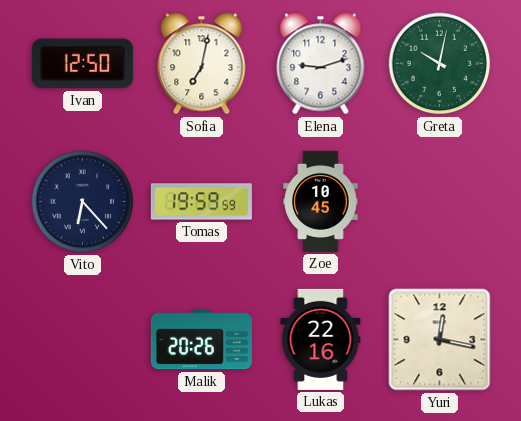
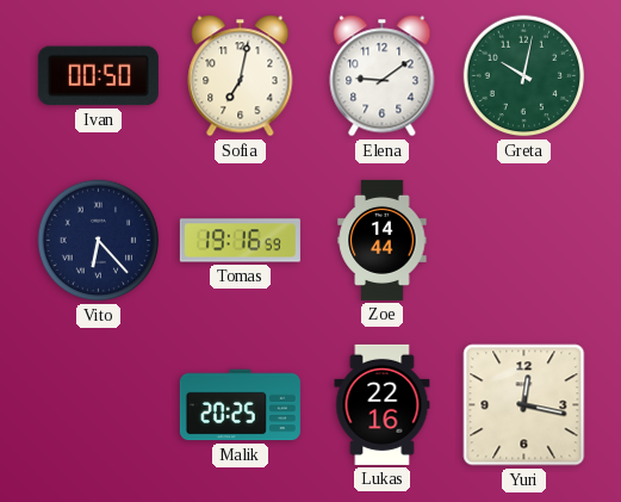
Ivan: 12:50 -> 00:50 (98, 76)
Elena: 9:12 -> 9:09 (383, 76)
Tomas: 19:59 -> 19:16 (240, 241)
Zoe: 10:45 -> 14:44 (383, 240)
Malik: 20:26 -> 20:25 (240, 405)
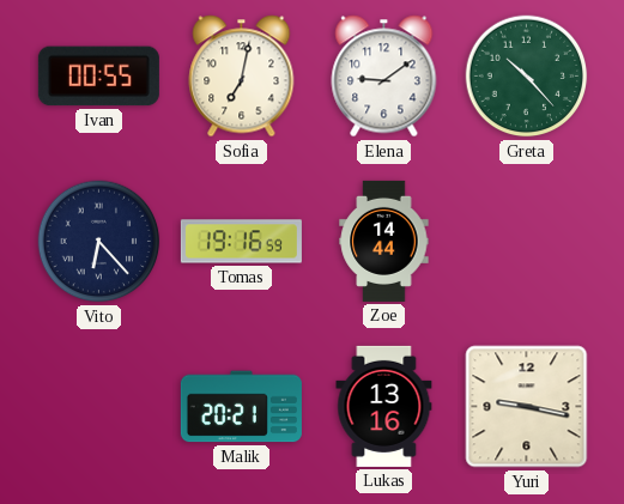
Ivan: 00:50 -> 00:55 (98, 77)
Greta: 10:02 -> 10:23 (527, 77)
Malik: 20:25 -> 20:21 (241, 407)
Lukas: 22:16 -> 13:16 (384, 406)
Yuri: 12:17 -> 9:17 (527, 407)
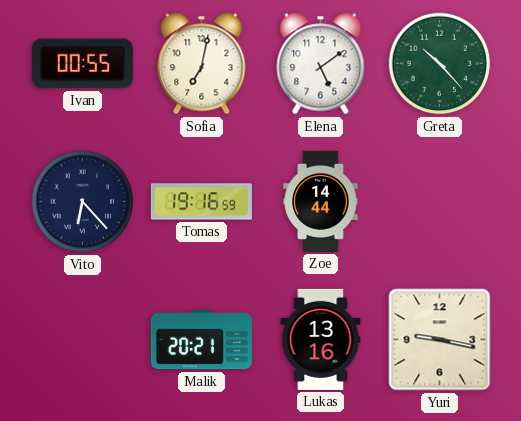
Elena: 9:09 -> 5:09 (321, 64)
